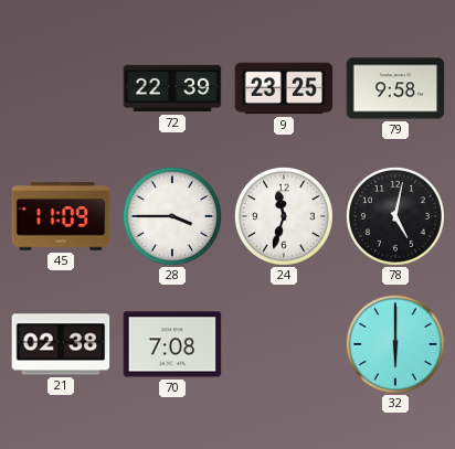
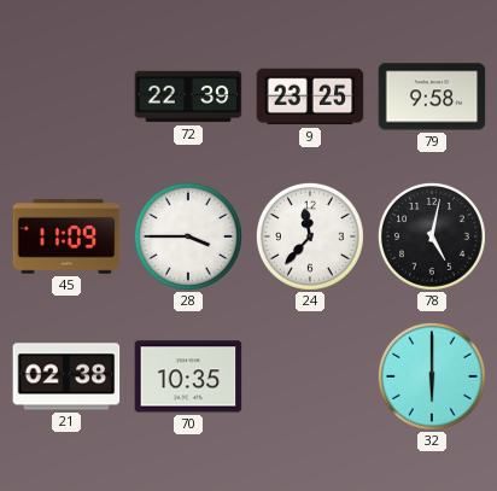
24: 11:33 -> 11:37 (310, 236)
70: 7:08 -> 10:35 (188, 376)
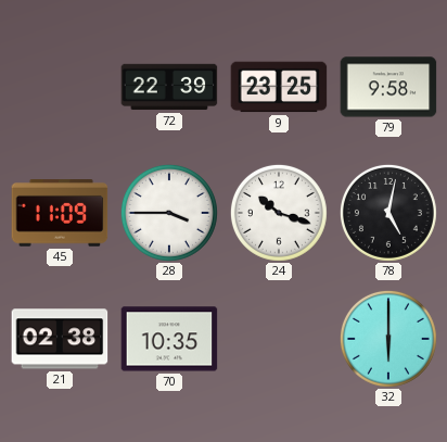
24: 11:37 -> 10:18 (279, 213)
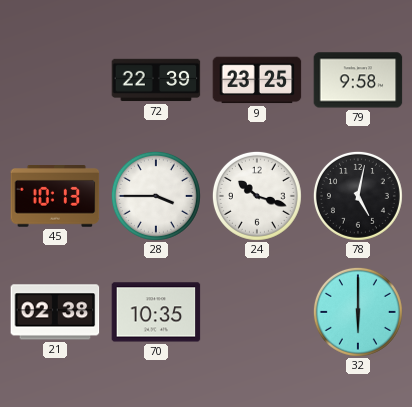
45: 11:09 -> 10:13 (55, 197)
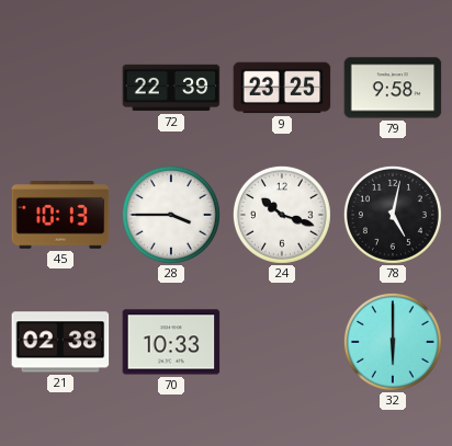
70: 10:35 -> 10:33 (171, 342)
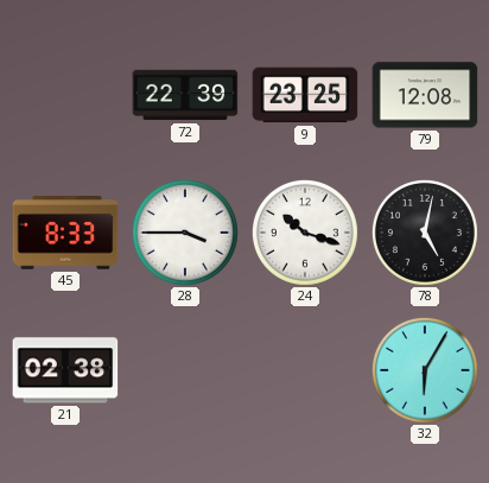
79: 9:58 -> 12:08 (425, 95)
45: 10:13 -> 8:33 (65, 234)
70: 10:33 -> none (171, 342)
32: 6:00 -> 6:05 (425, 370)
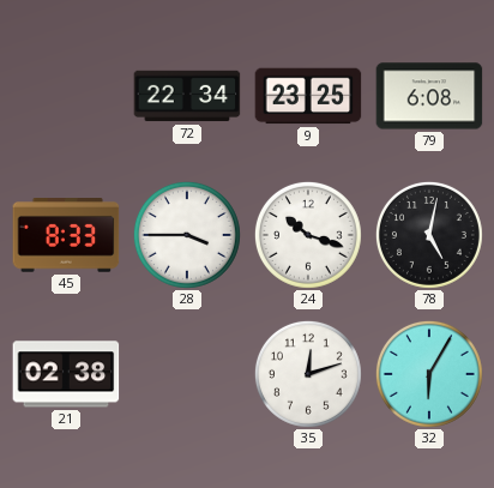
72: 22:39 -> 22:34 (187, 96)
79: 12:08 -> 6:08 (429, 96)
35: none -> 12:12 (308, 374)
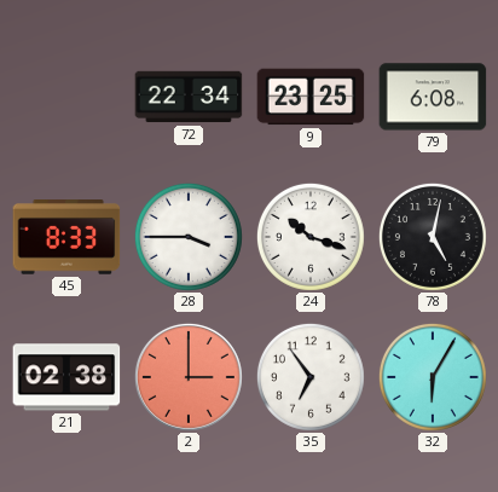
2: none -> 3:00 (189, 377)
35: 12:12 -> 6:54 (311, 377)
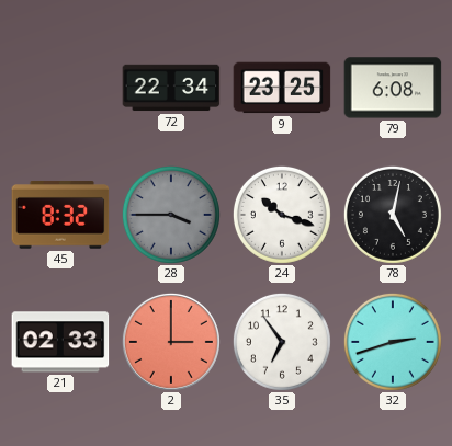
45: 8:33 -> 8:32 (60, 216)
28 dial: white -> grey (171, 215)
21: 02:38 -> 02:33 (60, 342)
32: 6:05 -> 2:42 (393, 342)
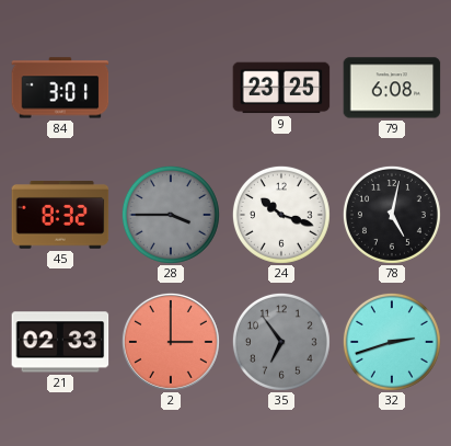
84: none -> 3:01 (60, 88)
72: 22:34 -> none (171, 88)
35 dial: white -> grey (281, 342)
